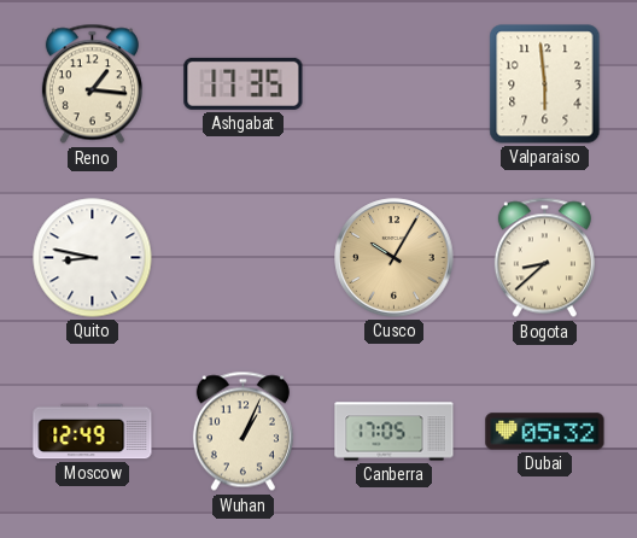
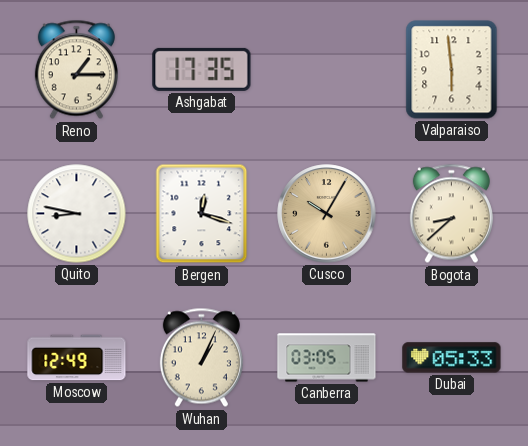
Reno: 1:16 -> 1:15 (76, 70)
Bergen: none -> 12:18 (202, 214)
Canberra: 17:05 -> 03:05 (327, 358)
Dubai: 05:32 -> 05:33 (452, 358)
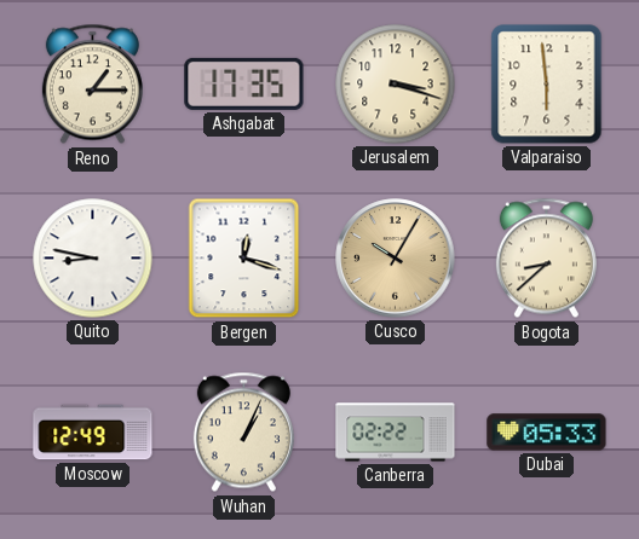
Jerusalem: none -> 3:18 (396, 85)
Canberra: 03:05 -> 02:22 (396, 433)
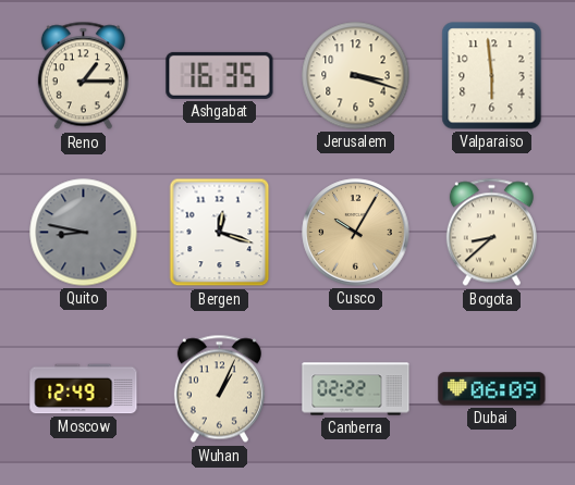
Ashgabat: 17:35 -> 16:35 (220, 75)
Quito dial: white -> grey (84, 233)
Dubai: 05:33 -> 06:09 (492, 389)
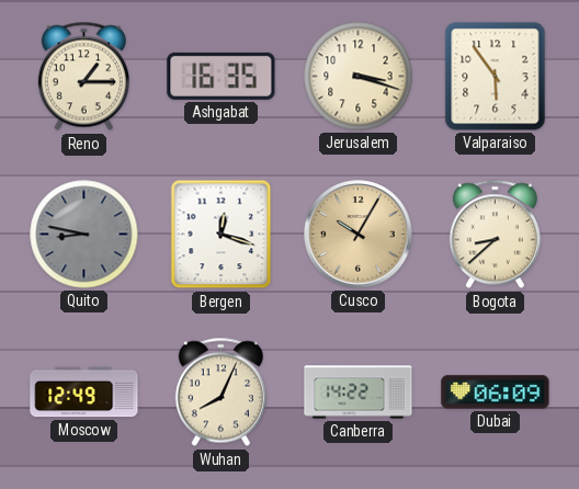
Valparaiso: 5:59 -> 5:54 (496, 77)
Wuhan: 1:04 -> 8:04 (220, 393)
Canberra: 02:22 -> 14:22 (359, 393)
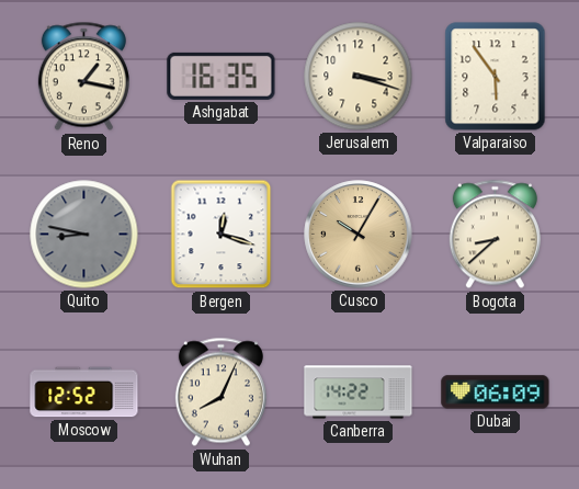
Reno: 1:15 -> 1:17 (83, 77)
Moscow: 12:49 -> 12:52 (84, 393)
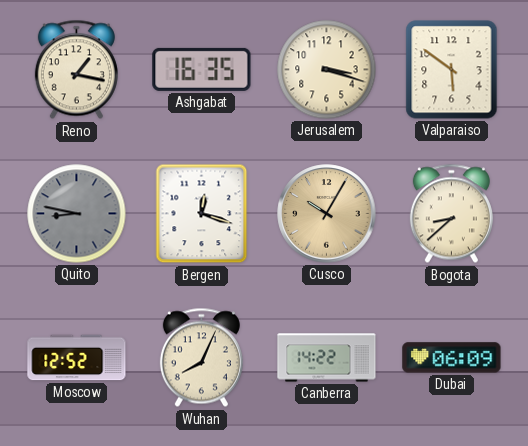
Valparaiso: 5:54 -> 5:51 (452, 70)
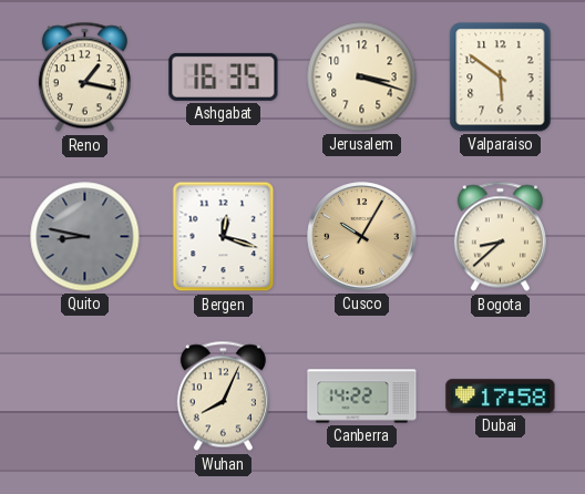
Moscow: 12:52 -> none (77, 358)
Dubai: 06:09 -> 17:58 (501, 397)
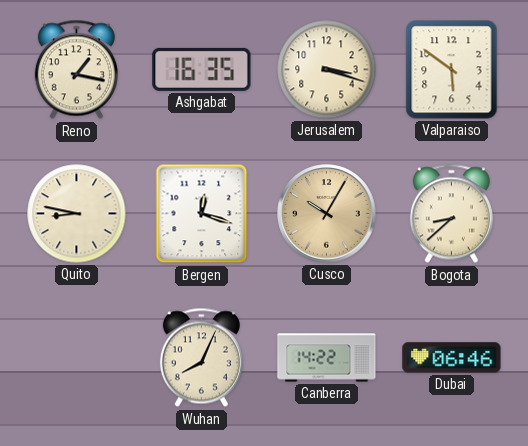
Quito dial: grey -> cream (77, 214)
Dubai: 17:58 -> 06:46 (452, 358)
